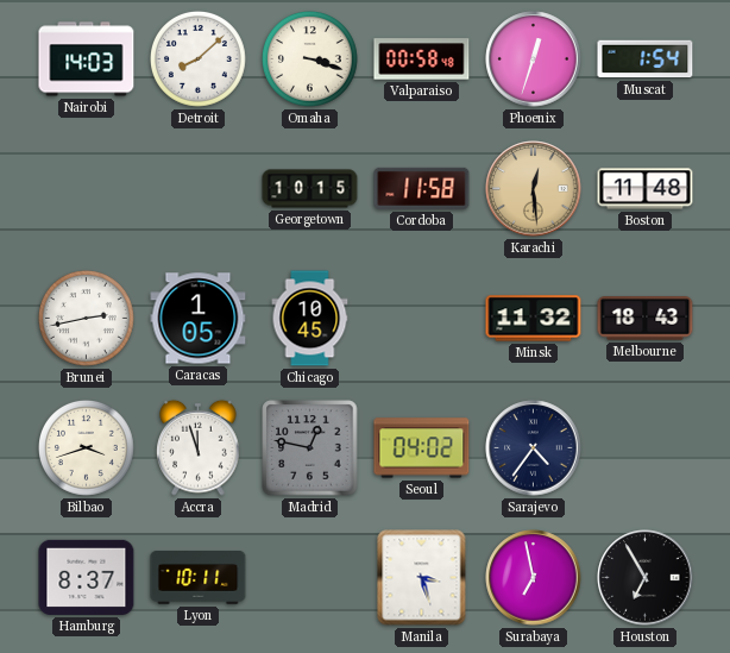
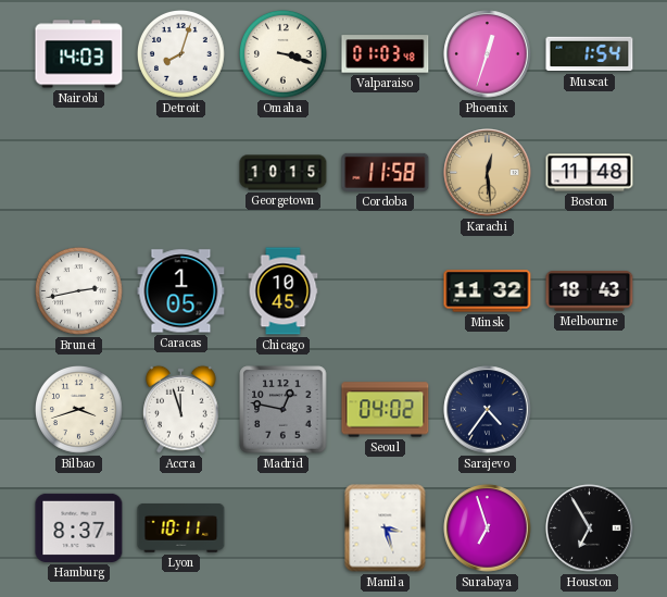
Detroit: 8:08 -> 8:03 (181, 54)
Valparaiso: 00:58 -> 01:03 (386, 54)
Surabaya: 6:58 -> 6:57 (488, 528)
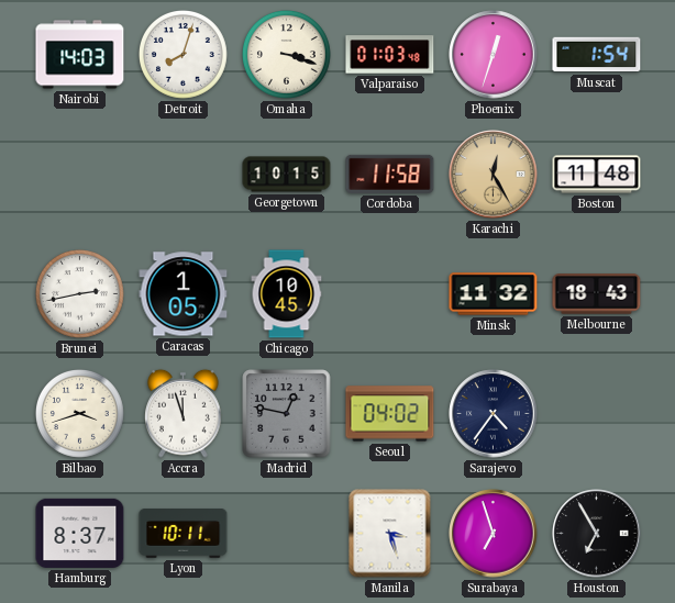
Karachi: 12:29 -> 12:25 (494, 175)
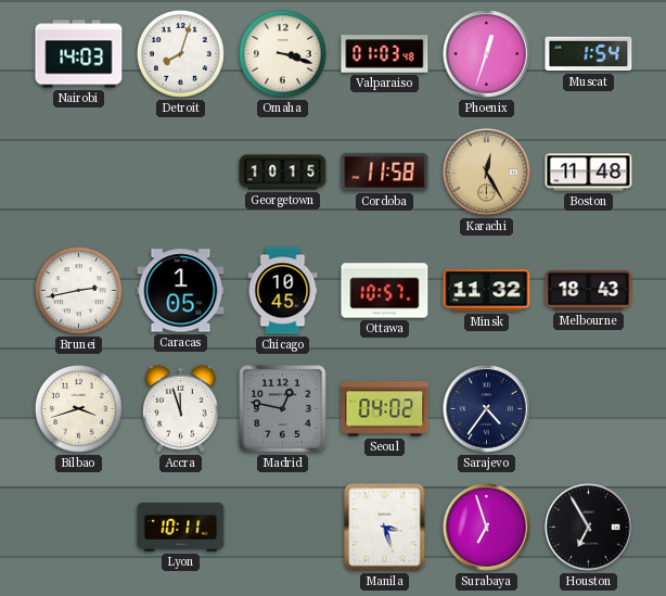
Ottawa: none -> 10:57 (385, 291)
Hamburg: 8:37 -> none (80, 533)
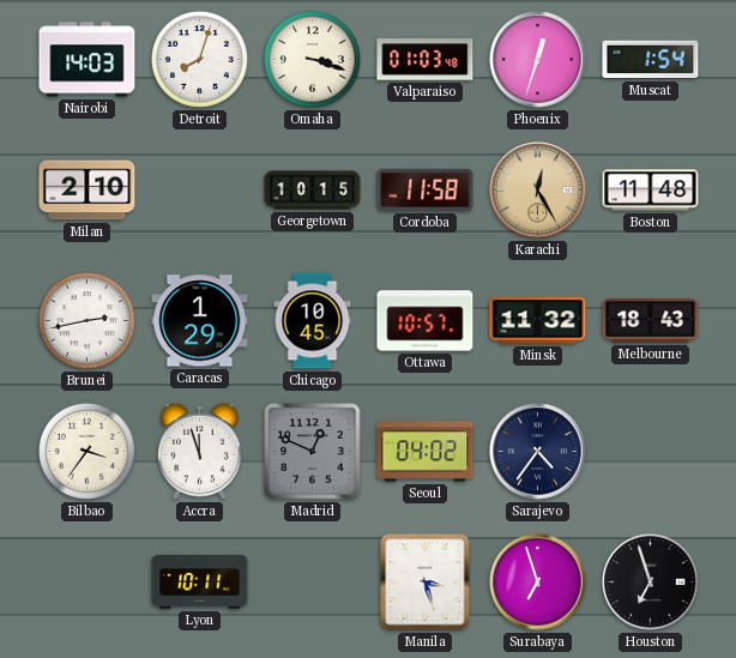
Milan: none -> 2:10 (88, 191)
Caracas: 1:05 -> 1:29 (200, 321)
Bilbao: 3:42 -> 3:36 (88, 452)
Madrid: 12:47 -> 12:49 (313, 452)
Houston: 6:55 -> 6:57 (651, 582)
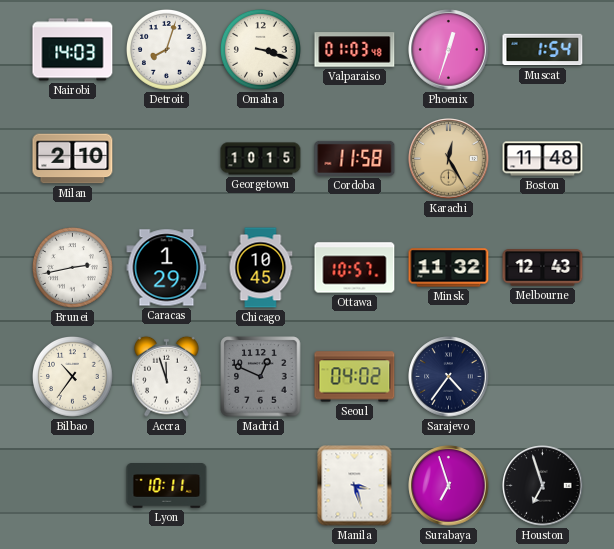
Melbourne: 18:43 -> 12:43 (543, 268)
Bilbao: 3:36 -> 10:36 (73, 377)
